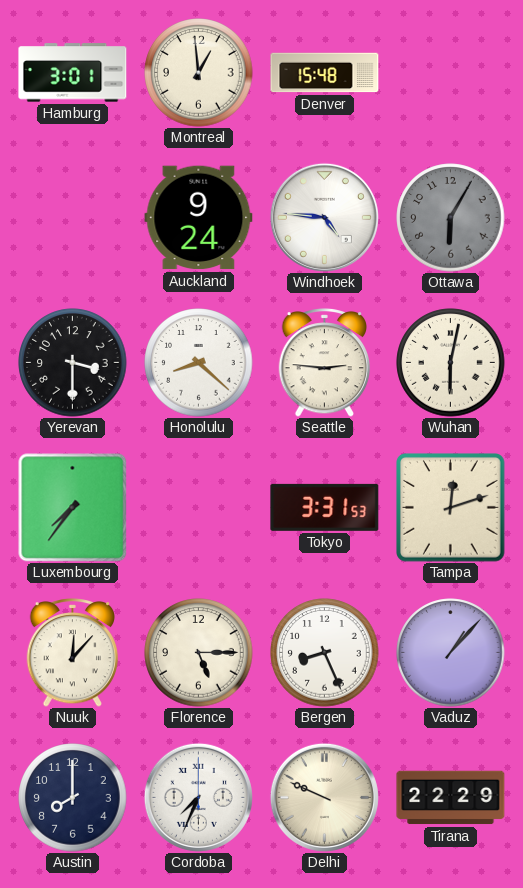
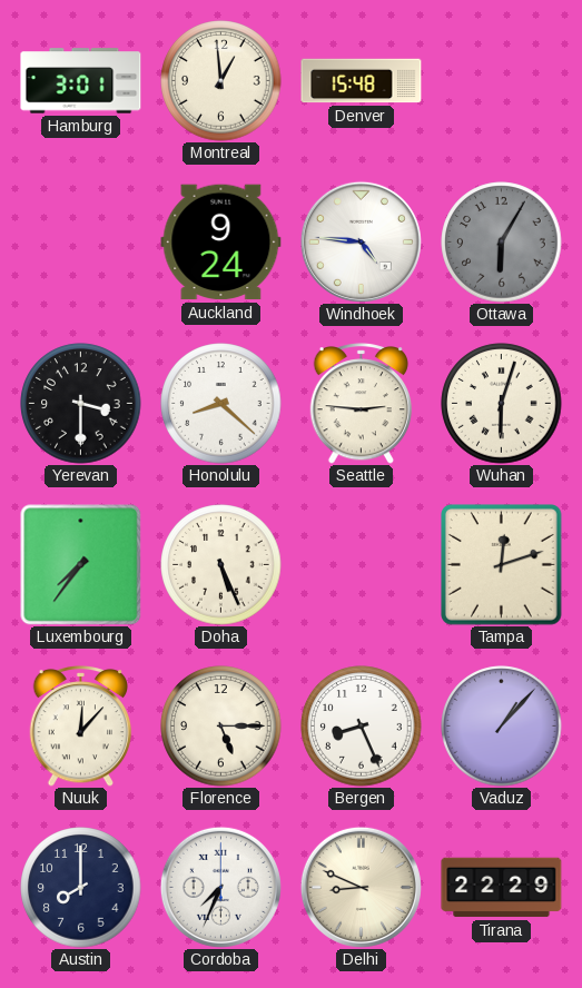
Wuhan: 6:02 -> 6:03 (502, 404)
Doha: none -> 5:26 (221, 565)
Tokyo: 3:31 -> none (325, 507)
Delhi: 9:49 -> 8:49 (361, 887)
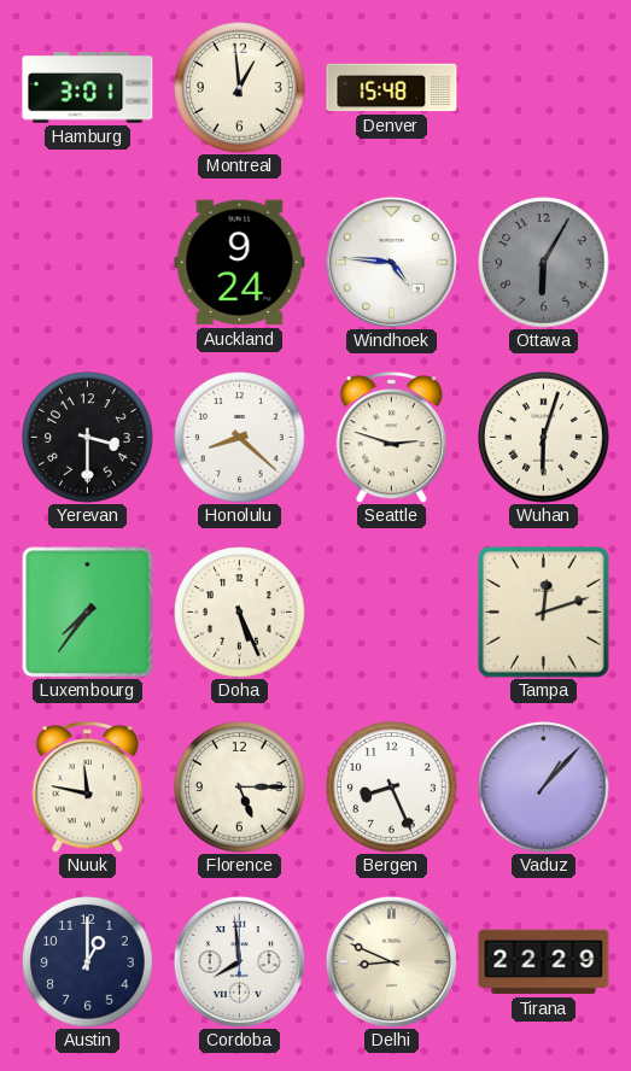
Seattle: 2:46 -> 2:48 (392, 438)
Nuuk: 12:07 -> 11:47 (88, 788)
Austin: 8:00 -> 1:00 (88, 962)
Cordoba: 7:34 -> 7:59 (239, 961)
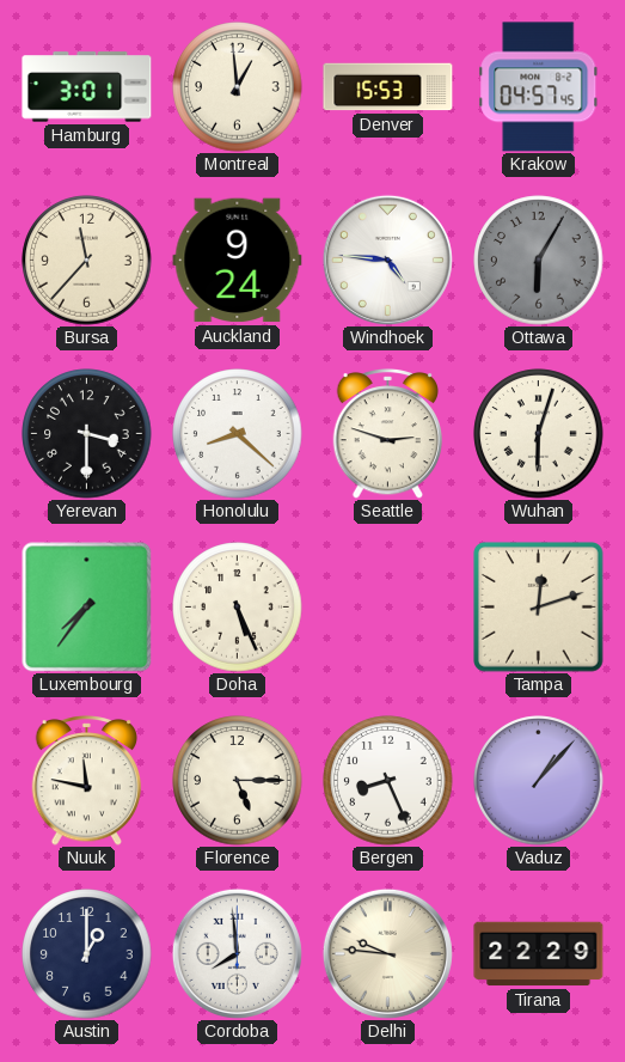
Denver: 15:48 -> 15:53 (388, 87)
Krakow: none -> 04:57 (539, 87)
Bursa: none -> 11:37 (87, 261)
Delhi: 8:49 -> 9:46 (387, 953)
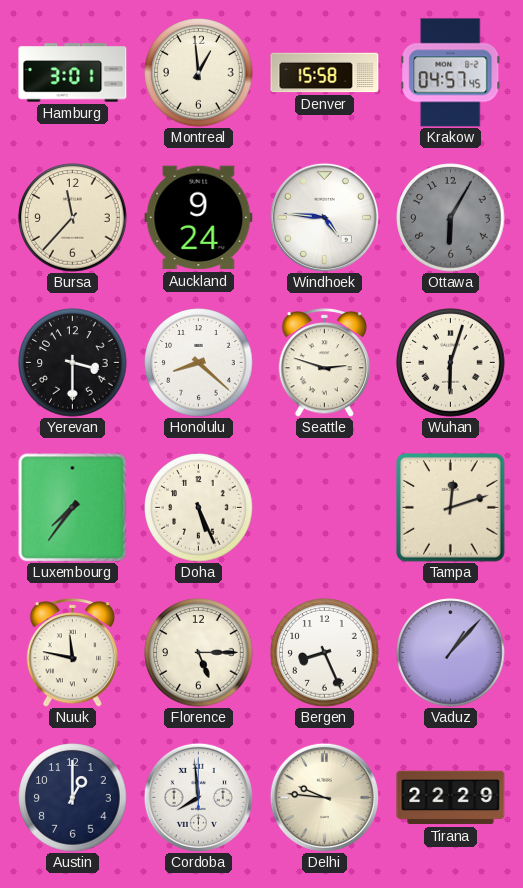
Denver: 15:53 -> 15:58 (325, 73)
